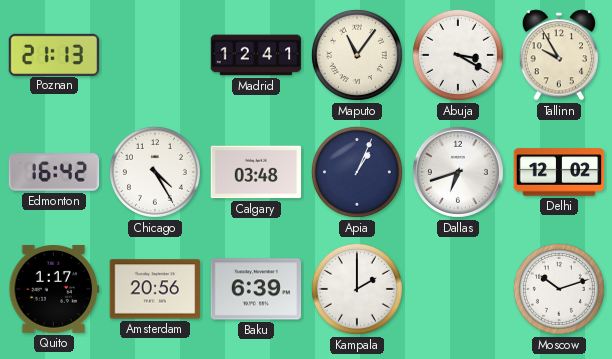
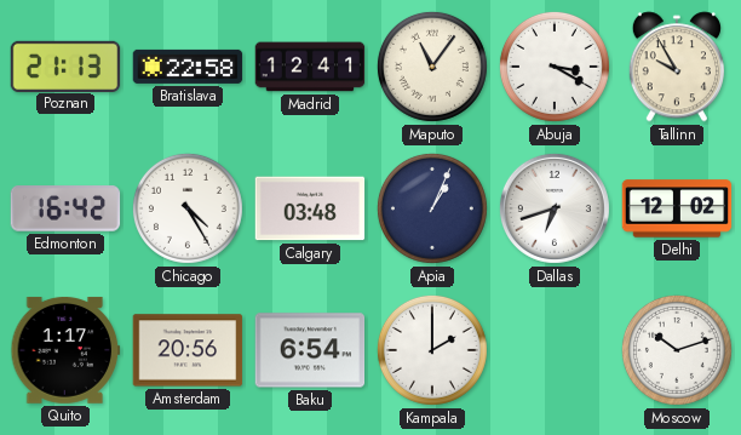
Bratislava: none -> 22:58 (188, 67)
Baku: 6:39 -> 6:54 (310, 350)
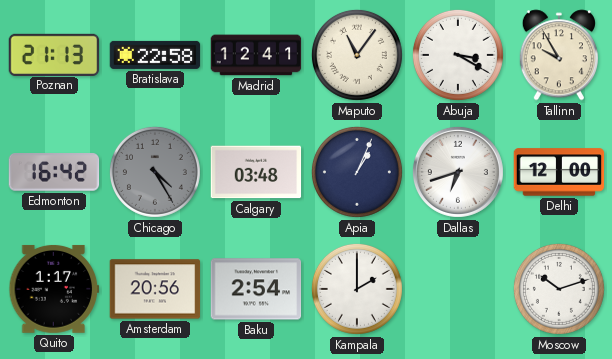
Chicago dial: white -> grey (155, 172)
Delhi: 12:02 -> 12:00 (559, 172)
Baku: 6:54 -> 2:54 (256, 289)
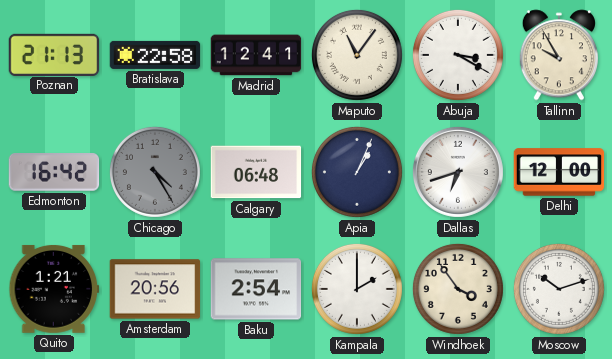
Calgary: 03:48 -> 06:48 (256, 172)
Quito: 1:17 -> 1:21 (54, 289)
Windhoek: none -> 3:54 (458, 289)
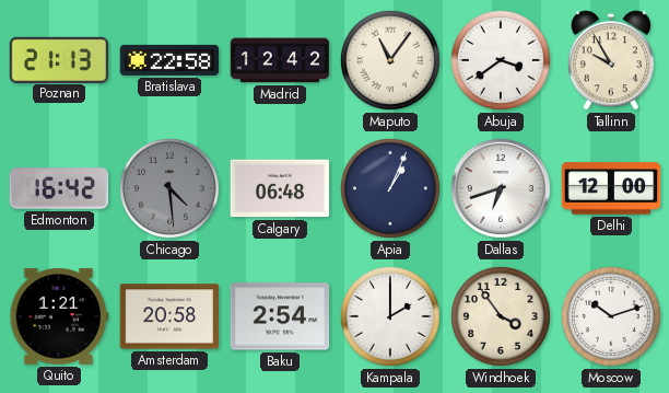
Madrid: 12:41 -> 12:42 (280, 60)
Abuja: 3:20 -> 3:39 (501, 60)
Chicago: 4:25 -> 4:29 (169, 188)
Amsterdam: 20:56 -> 20:58 (169, 316)
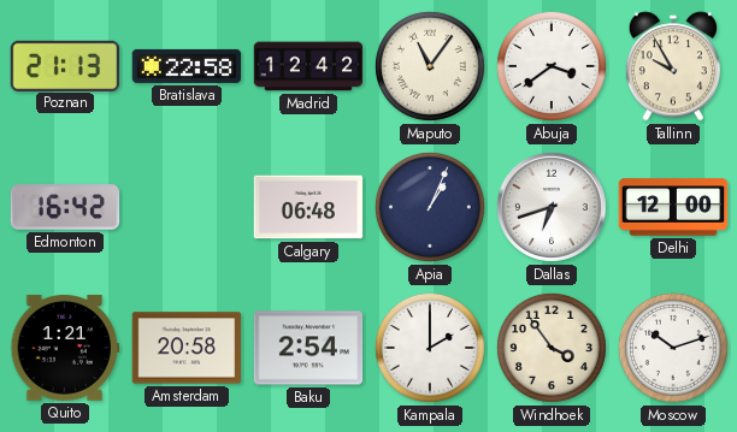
Chicago: 4:29 -> none (169, 188)
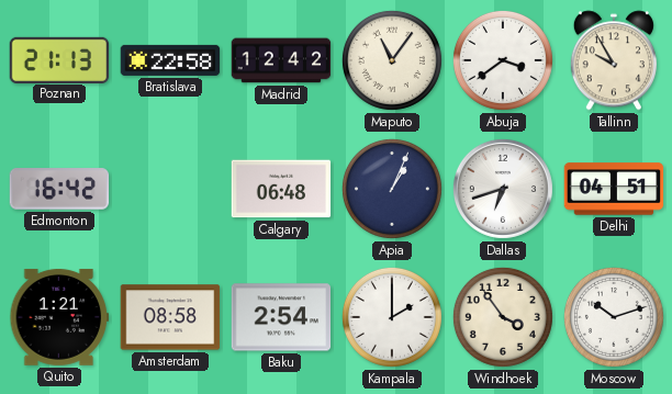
Delhi: 12:00 -> 04:51 (614, 189)
Amsterdam: 20:58 -> 08:58 (170, 317)
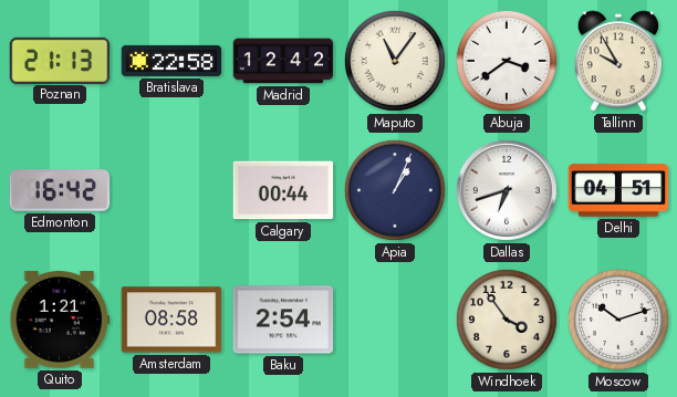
Calgary: 06:48 -> 00:44 (283, 190)
Kampala: 2:00 -> none (392, 317)
